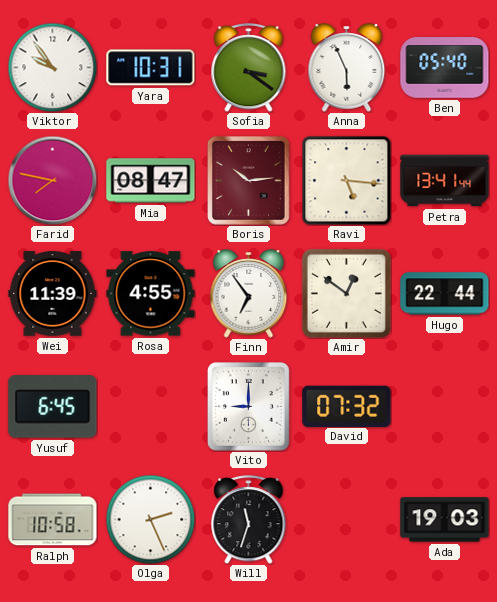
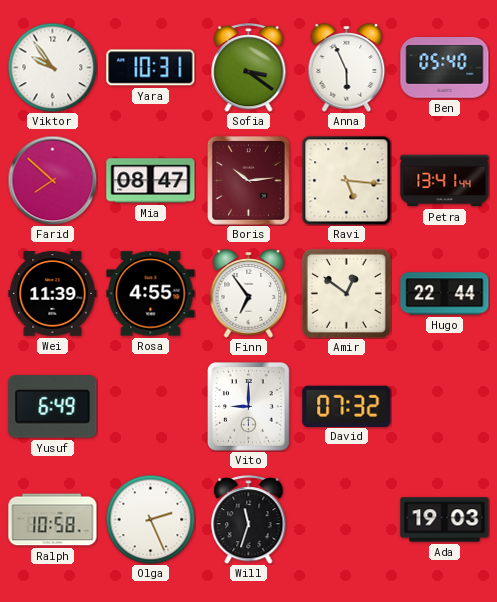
Farid: 7:47 -> 7:52 (52, 180)
Yusuf: 6:45 -> 6:49 (53, 407)
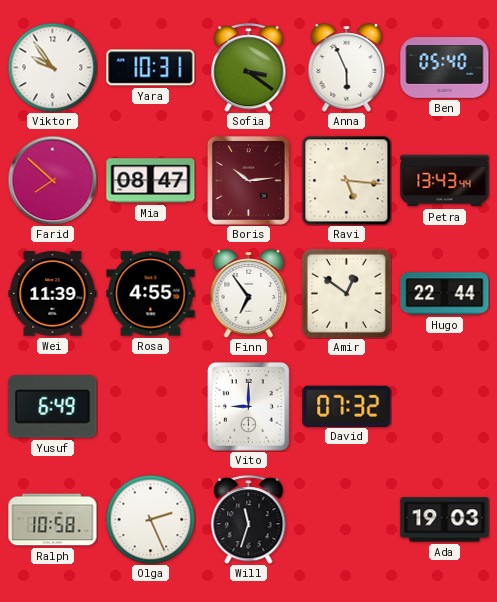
Petra: 13:41 -> 13:43 (445, 181)
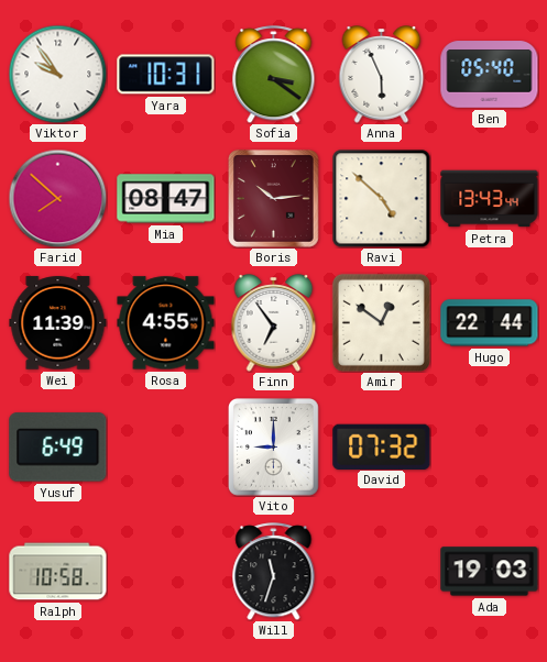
Ravi: 5:16 -> 4:52 (381, 198)
Olga: 2:26 -> none (150, 519)
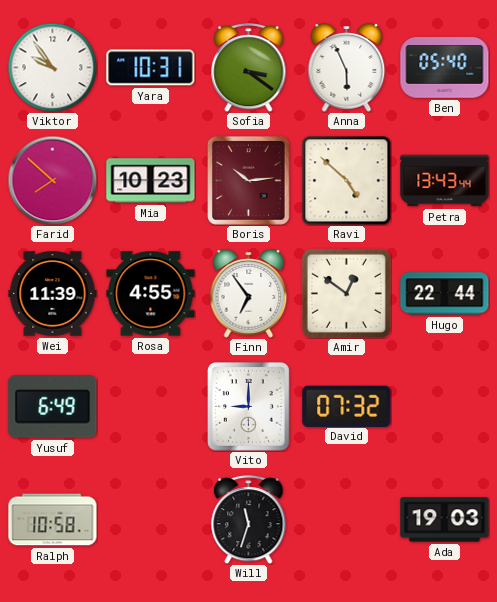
Mia: 08:47 -> 10:23 (151, 181)
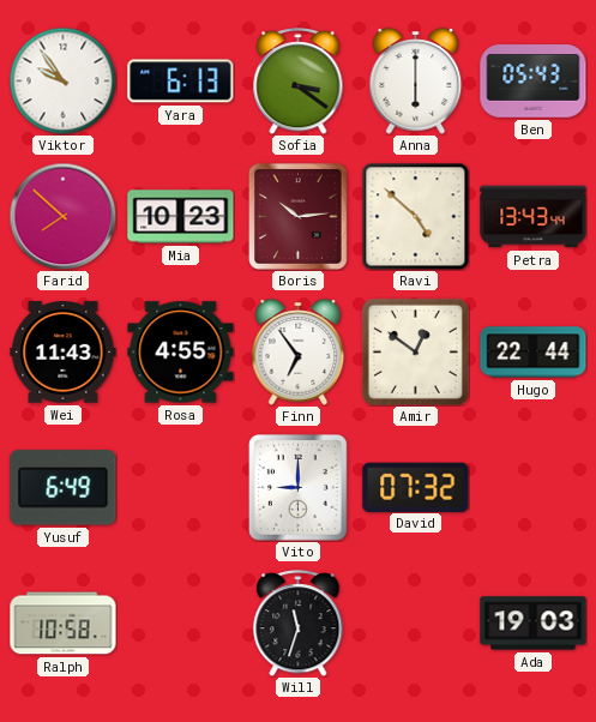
Yara: 10:31 -> 6:13 (181, 82)
Anna: 5:56 -> 6:00 (416, 82)
Ben: 05:40 -> 05:43 (534, 82)
Wei: 11:39 -> 11:43 (64, 353)
